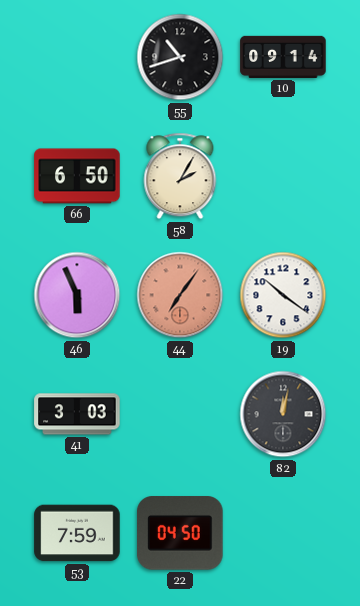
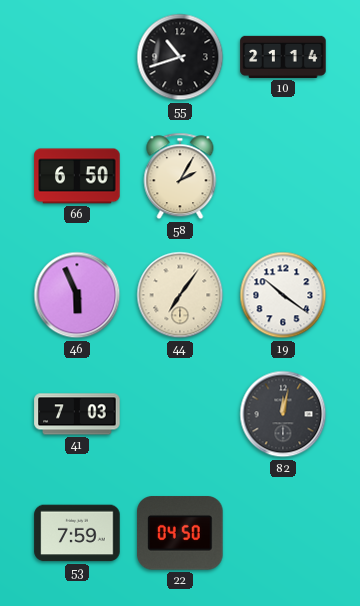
10: 09:14 -> 21:14 (283, 57)
44 dial: salmon -> cream (180, 295)
41: 3:03 -> 7:03 (77, 414)
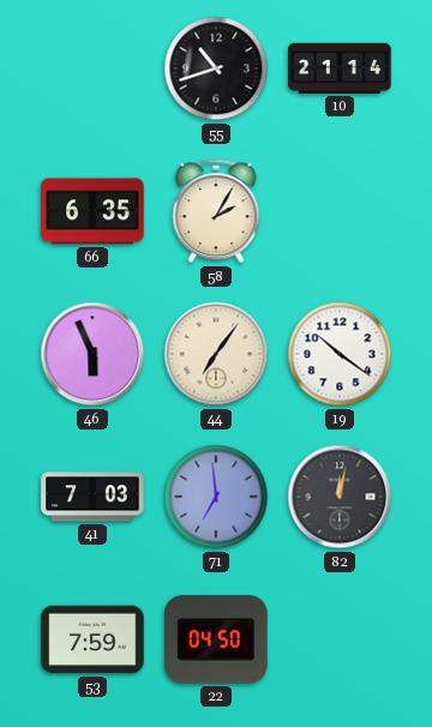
66: 6:50 -> 6:35 (92, 211)
71: none -> 6:59 (216, 497)
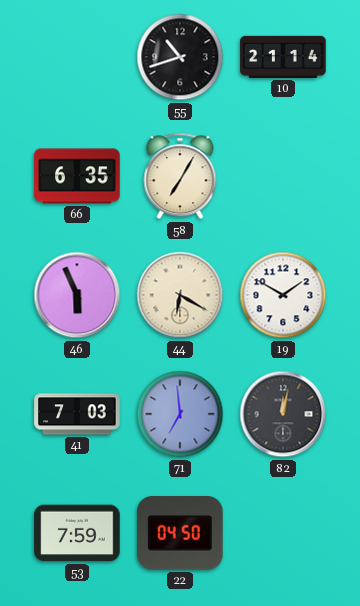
58: 2:05 -> 7:05 (180, 176)
44: 7:06 -> 6:20 (180, 295)
19: 10:21 -> 1:50 (283, 295)
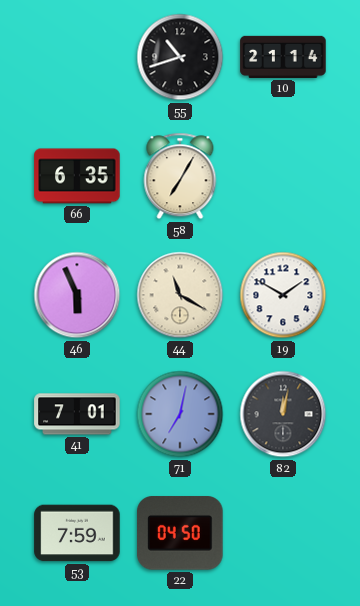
44: 6:20 -> 11:20 (180, 295)
41: 7:03 -> 7:01 (77, 414)
71: 6:59 -> 7:02 (180, 414)
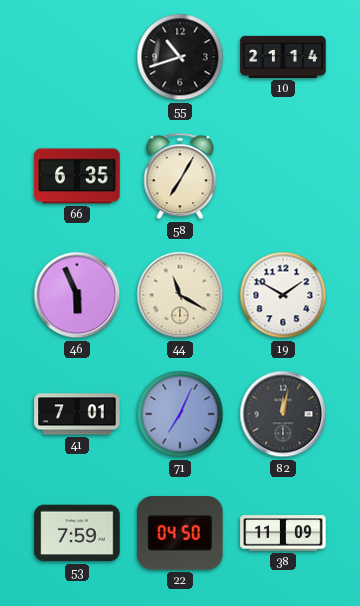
71: 7:02 -> 7:04 (180, 414)
38: none -> 11:09 (283, 533)
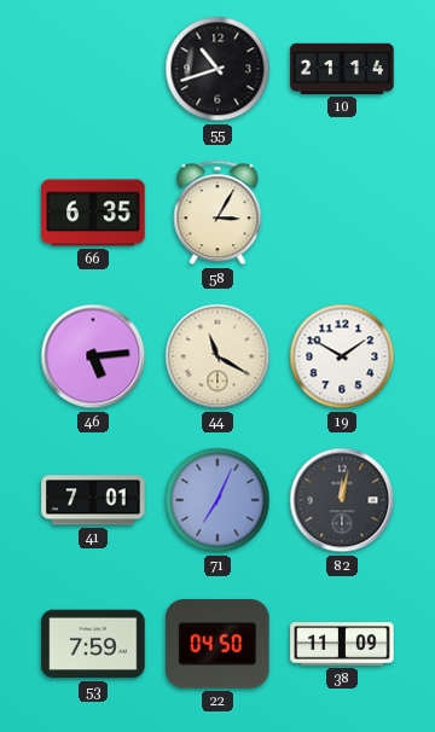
58: 7:05 -> 3:05 (217, 213)
46: 5:56 -> 5:14 (93, 356)
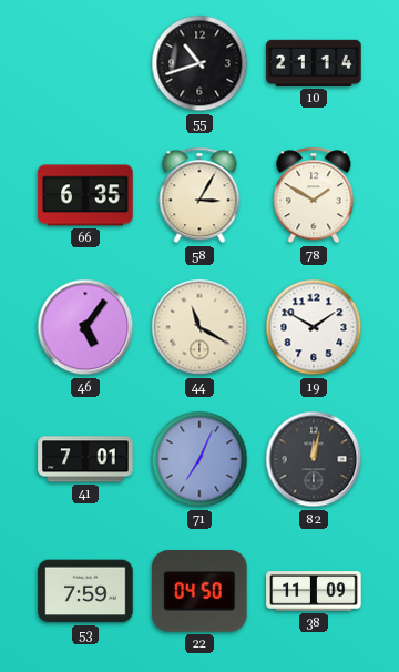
78: none -> 1:50 (314, 195)
46: 5:14 -> 5:06 (85, 327)
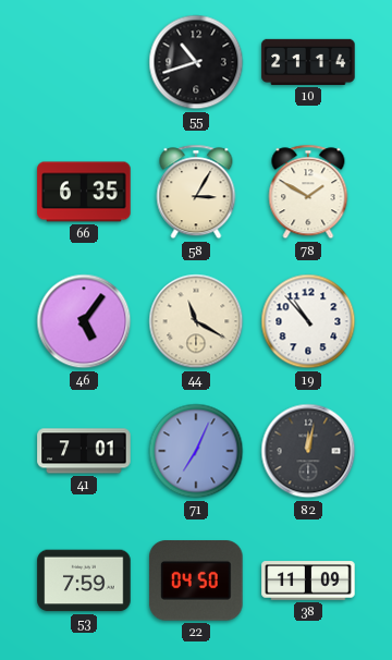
19: 1:50 -> 10:53 (308, 321)
